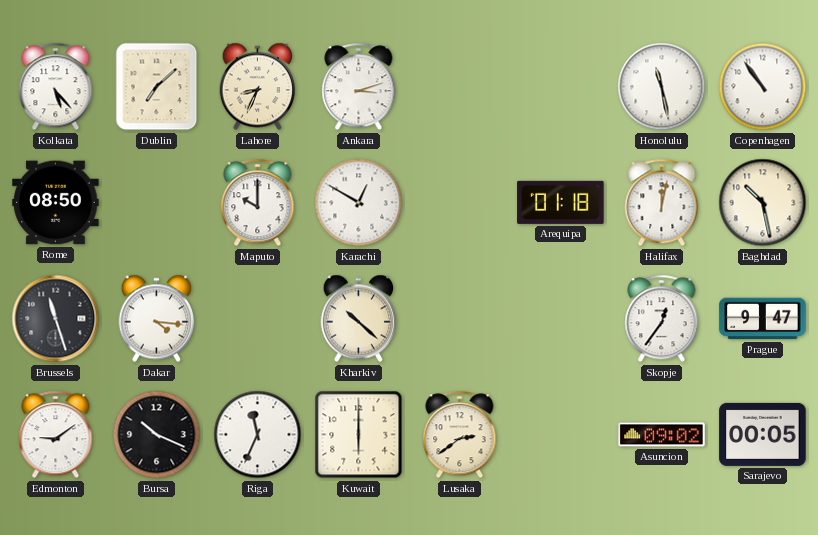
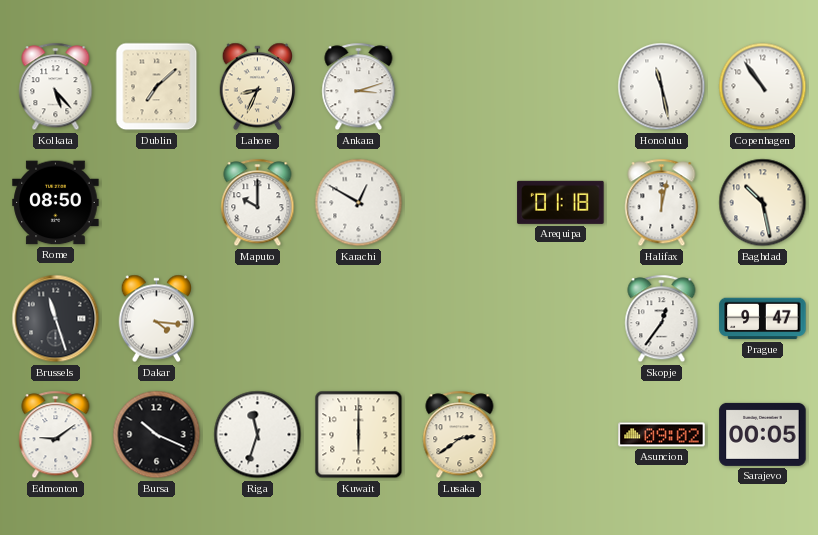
Kharkiv: 10:22 -> none (359, 319)
Riga: 11:34 -> 11:33 (258, 435)
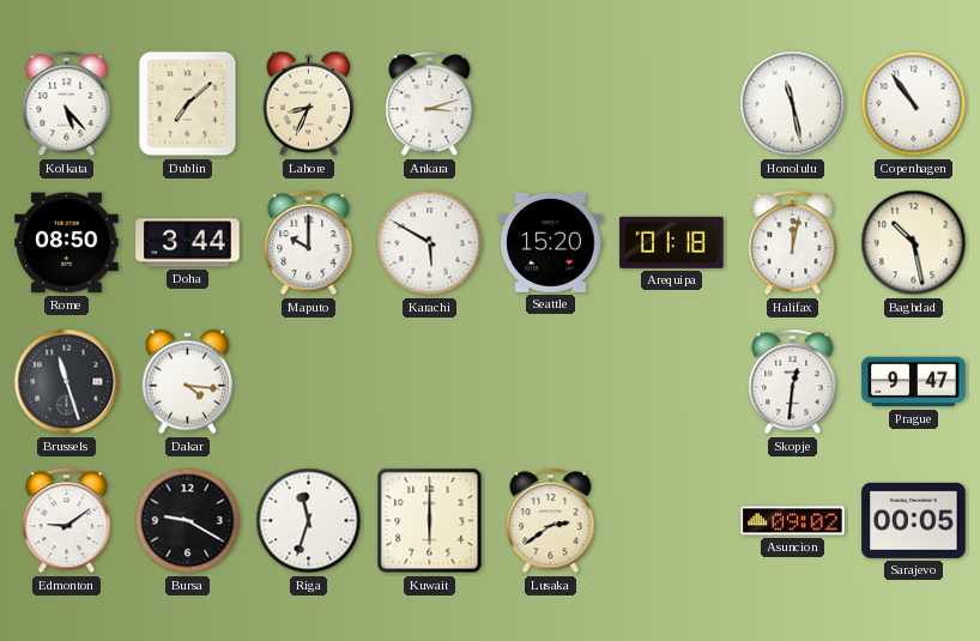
Doha: none -> 3:44 (188, 243)
Karachi: 12:50 -> 5:50 (430, 243)
Seattle: none -> 15:20 (551, 242)
Skopje: 12:36 -> 12:31 (793, 382)
Bursa: 10:19 -> 9:20 (188, 521)
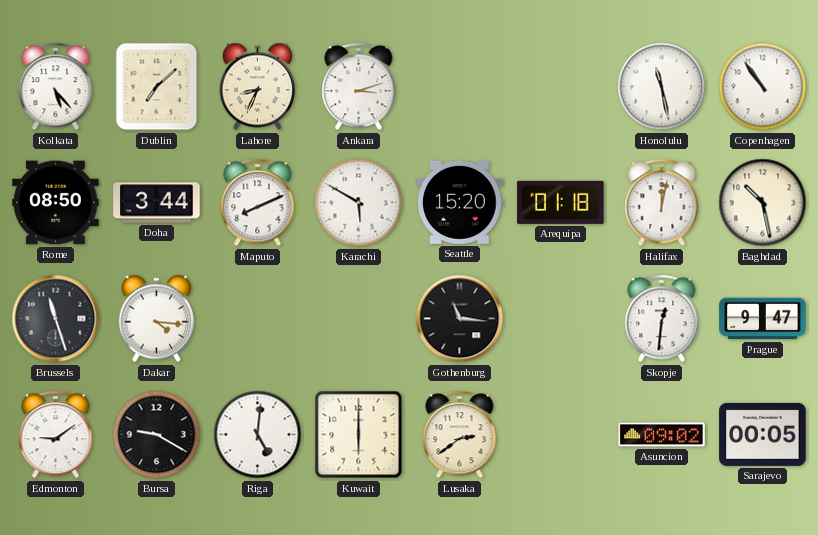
Maputo: 10:00 -> 8:11 (258, 203)
Gothenburg: none -> 11:16 (460, 319)
Riga: 11:33 -> 5:01 (258, 435)
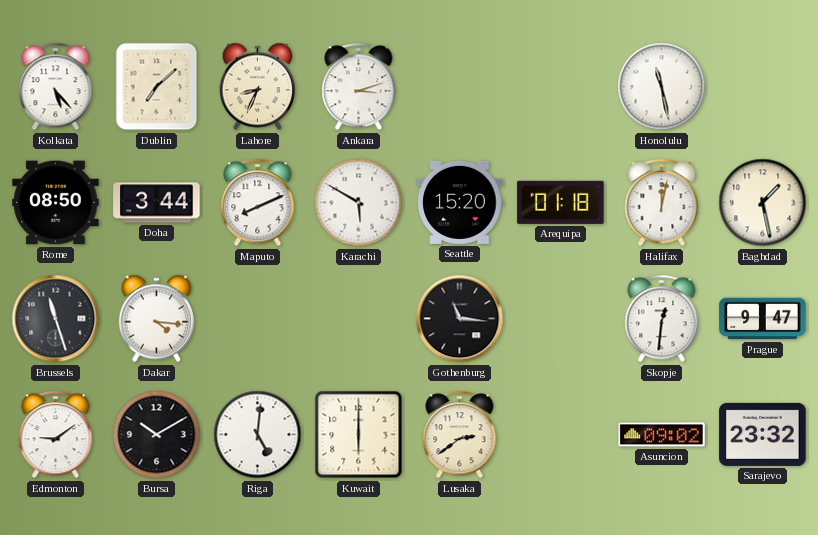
Copenhagen: 10:54 -> none (763, 87)
Baghdad: 10:28 -> 1:28 (763, 203)
Bursa: 9:20 -> 10:10 (157, 435)
Sarajevo: 00:05 -> 23:32 (763, 434)
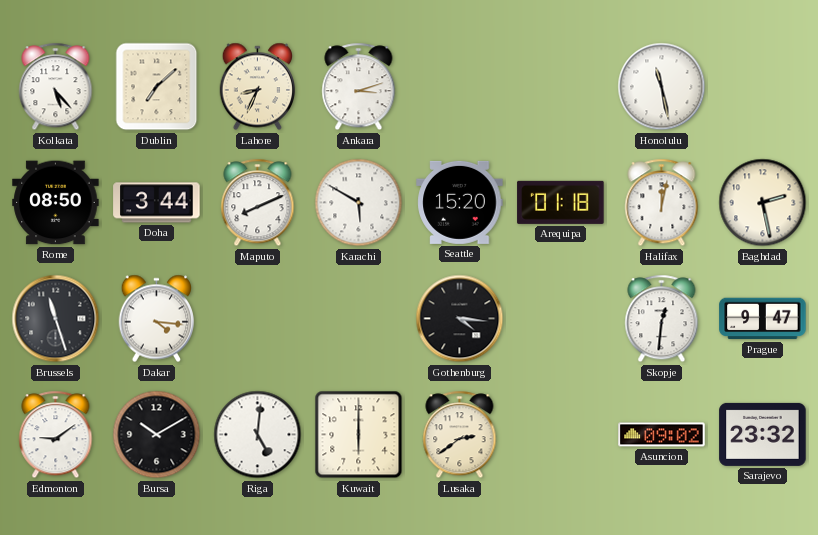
Baghdad: 1:28 -> 2:28 (763, 203)
Gothenburg: 11:16 -> 4:16 (460, 319)
